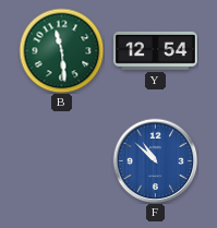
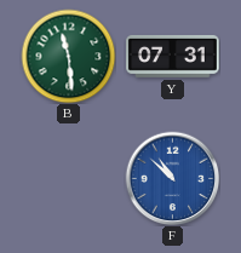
Y: 12:54 -> 07:31 (173, 56)
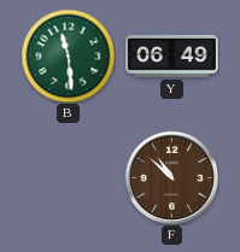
Y: 07:31 -> 06:49 (172, 55)
F dial: blue -> brown (171, 177)
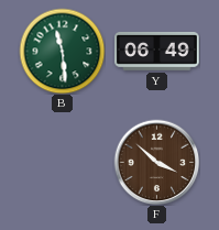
F: 10:52 -> 3:52 (156, 162)
